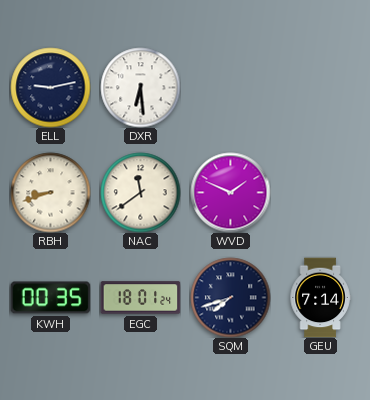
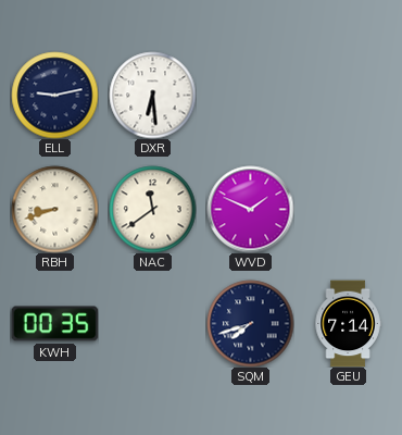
EGC: 18:01 -> none (140, 298)
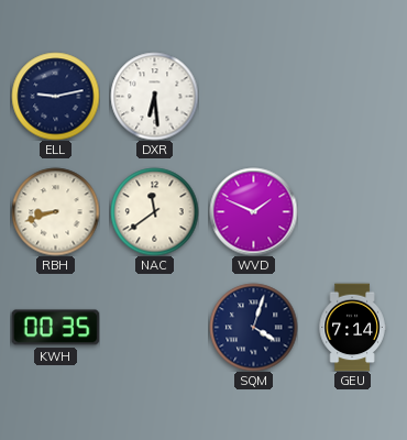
SQM: 7:42 -> 4:03 (253, 327)
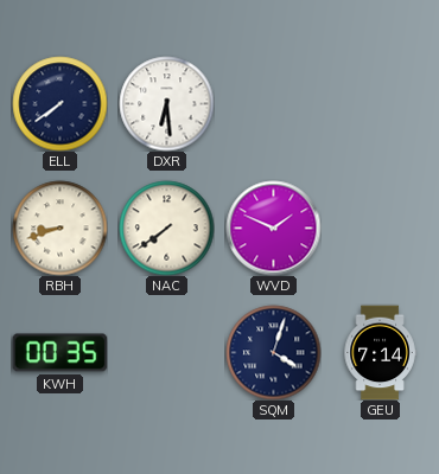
ELL: 9:13 -> 7:39 (59, 103)
NAC: 11:39 -> 7:39 (166, 228)
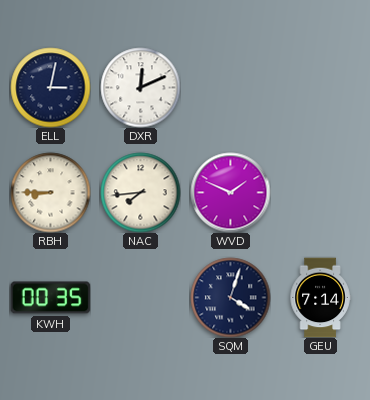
ELL: 7:39 -> 3:02 (50, 87)
DXR: 6:29 -> 12:11 (140, 87)
RBH: 8:42 -> 8:45 (50, 192)
NAC: 7:39 -> 7:44 (140, 192)
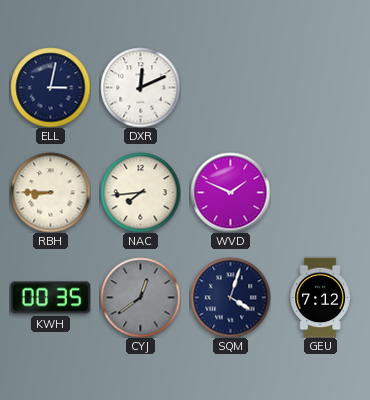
CYJ: none -> 12:39 (140, 297)
GEU: 7:14 -> 7:12 (320, 297)
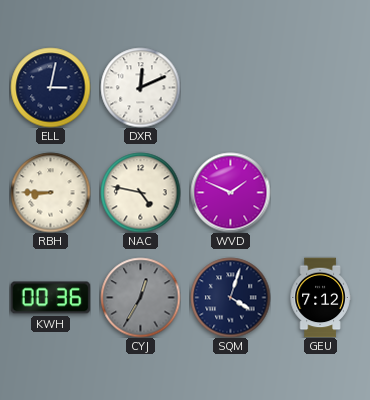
NAC: 7:44 -> 4:47 (140, 192)
KWH: 00:35 -> 00:36 (50, 298)
CYJ: 12:39 -> 12:35 (140, 297)
